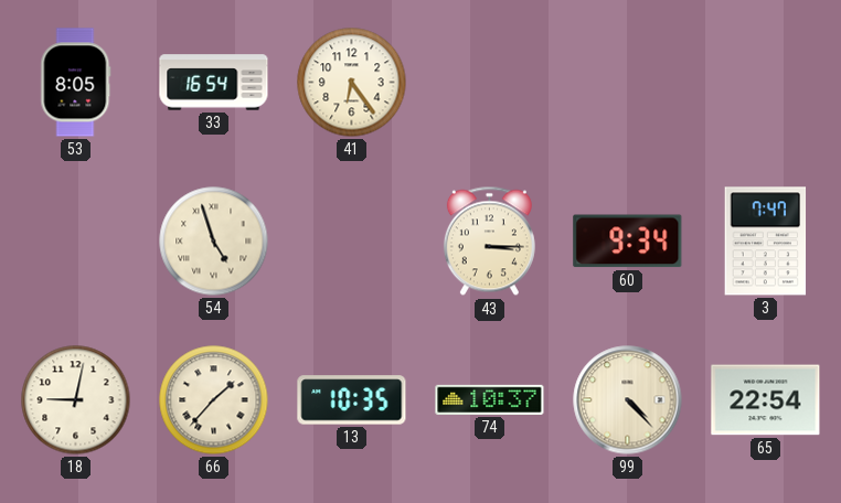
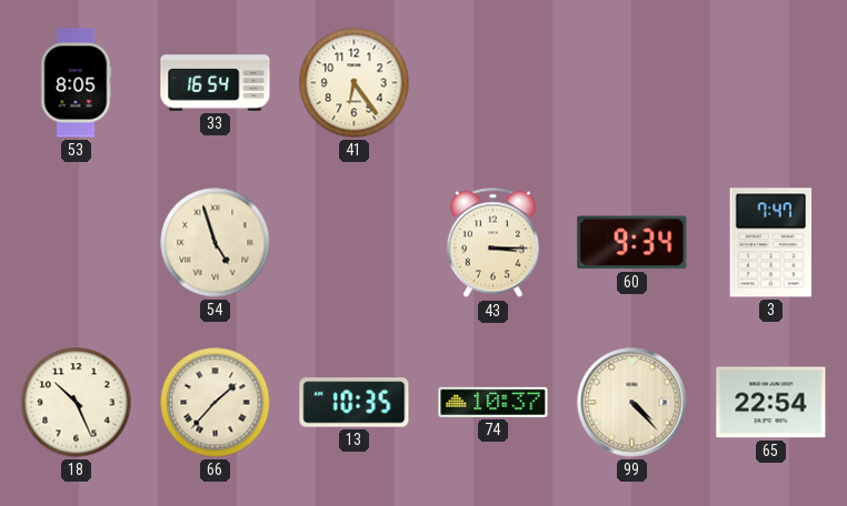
18: 9:02 -> 10:26 (77, 403)
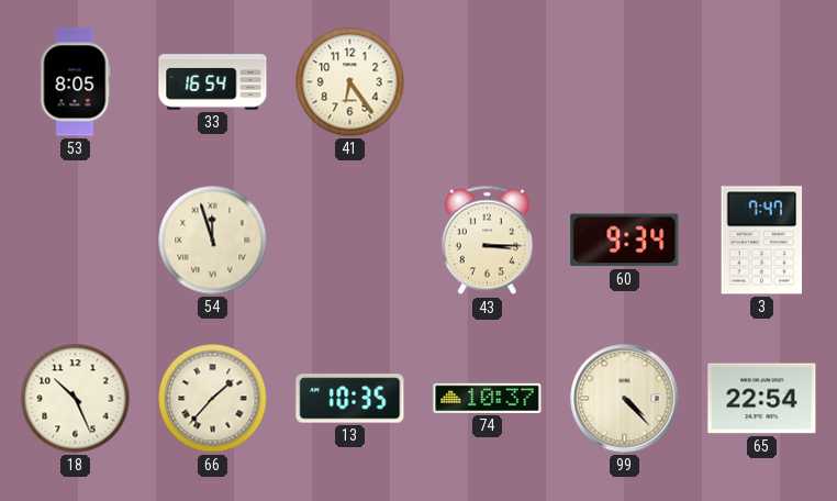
54: 4:57 -> 11:57 (213, 241)
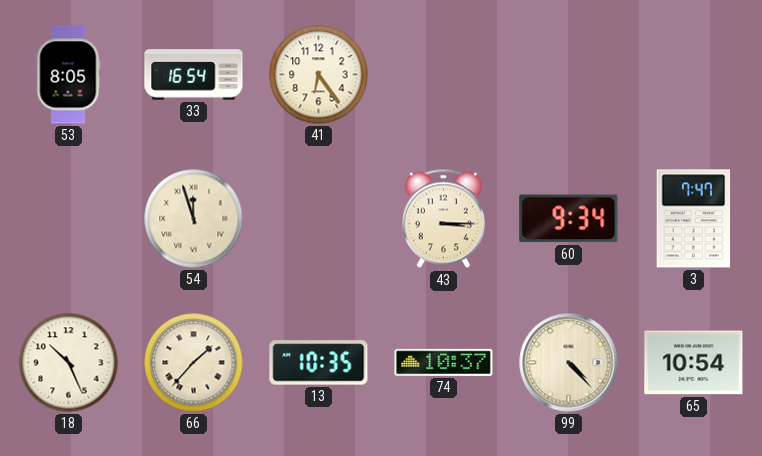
65: 22:54 -> 10:54 (694, 363)
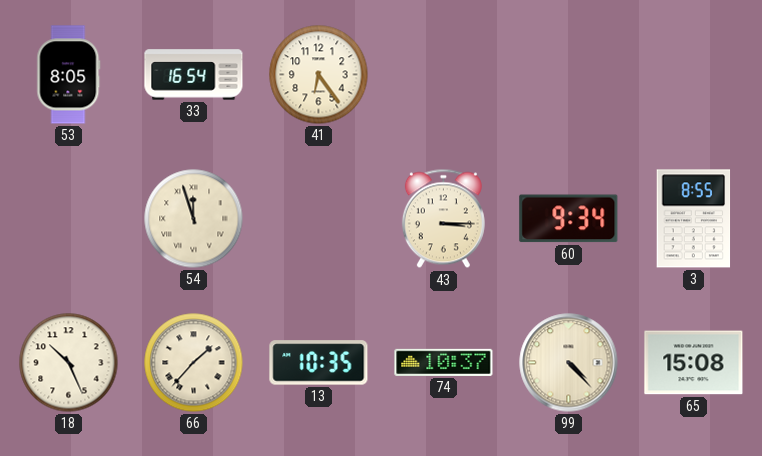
3: 7:47 -> 8:55 (694, 219)
65: 10:54 -> 15:08 (694, 363)
